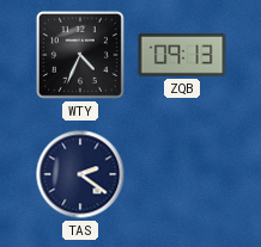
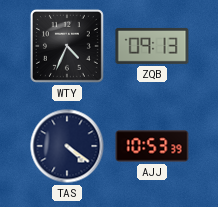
TAS: 2:21 -> 4:21 (67, 146)
AJJ: none -> 10:53 (152, 146)
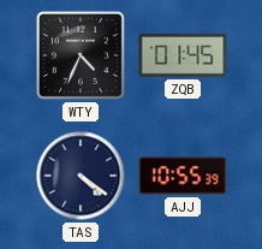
ZQB: 09:13 -> 01:45 (183, 55)
AJJ: 10:53 -> 10:55 (183, 176)
